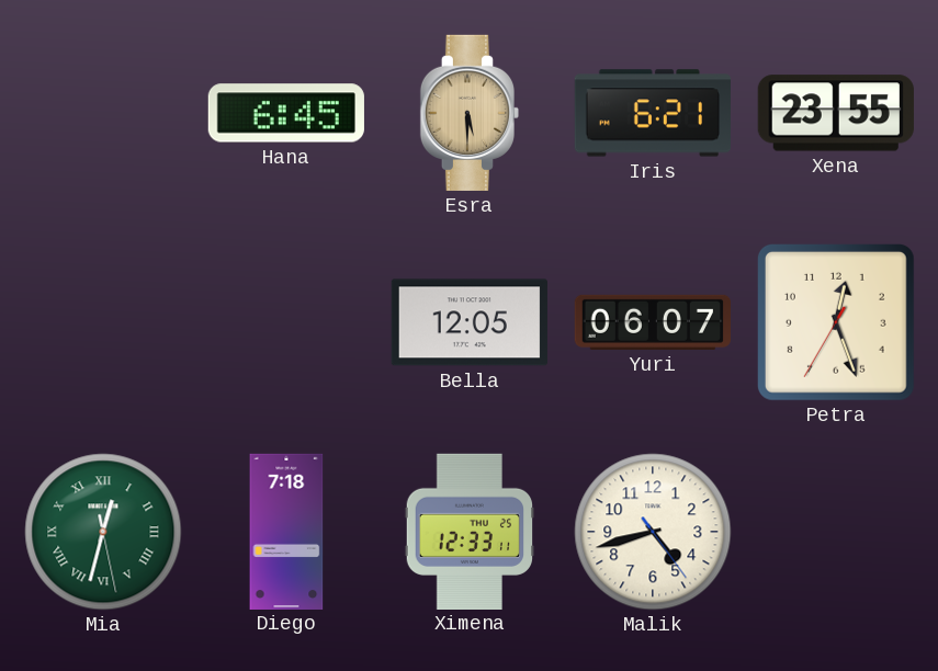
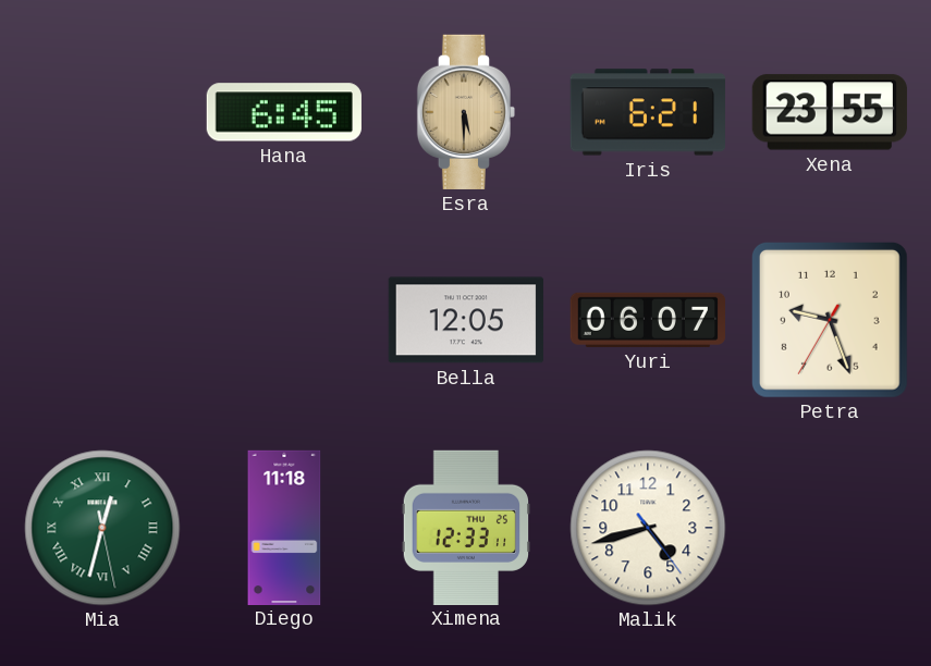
Petra: 12:26 -> 9:26 (830, 320)
Diego: 7:18 -> 11:18 (284, 527)
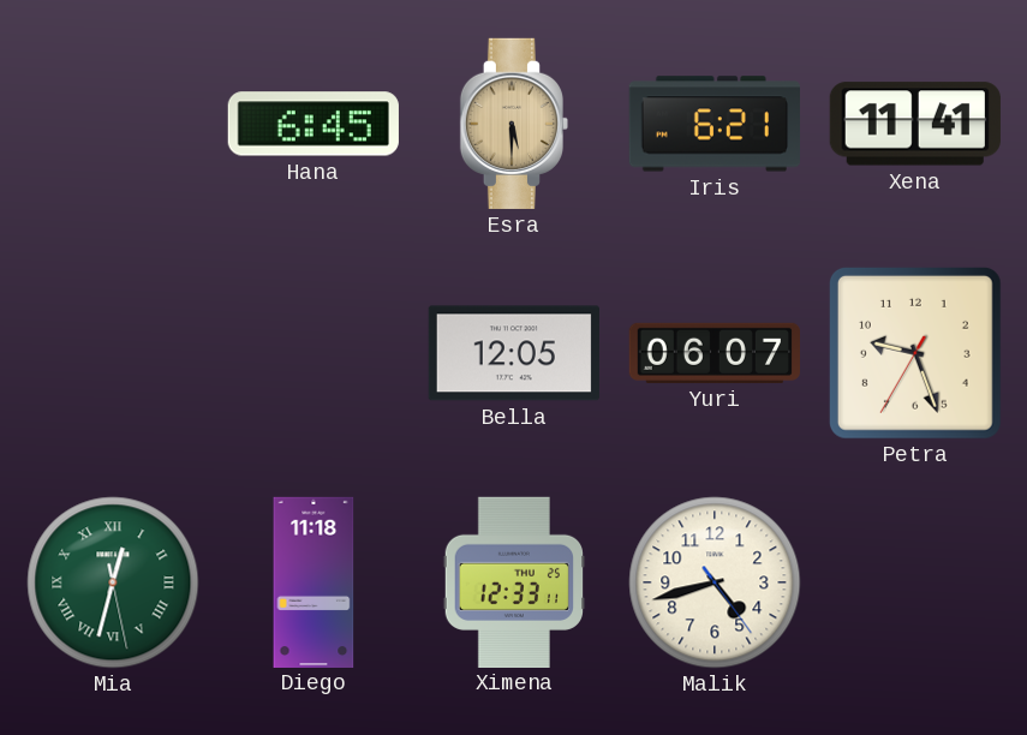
Xena: 23:55 -> 11:41 (915, 124)
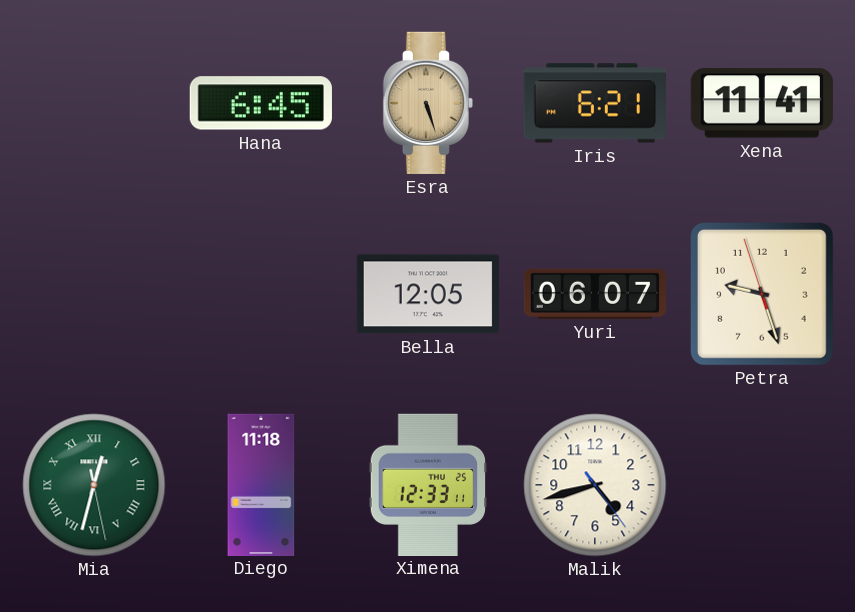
Esra: 5:30 -> 5:27 (427, 103)
Petra: 9:26:35 -> 9:26:57 (762, 294)
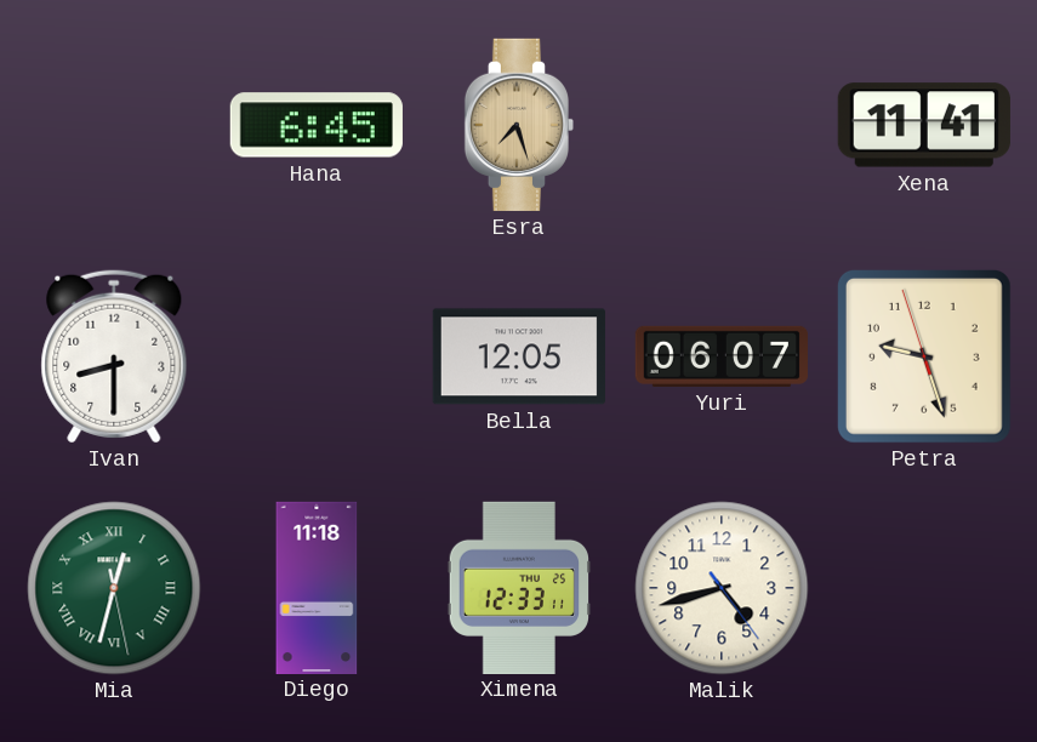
Esra: 5:27 -> 7:27 (518, 125)
Iris: 6:21 -> none (594, 103)
Ivan: none -> 8:30 (114, 356)
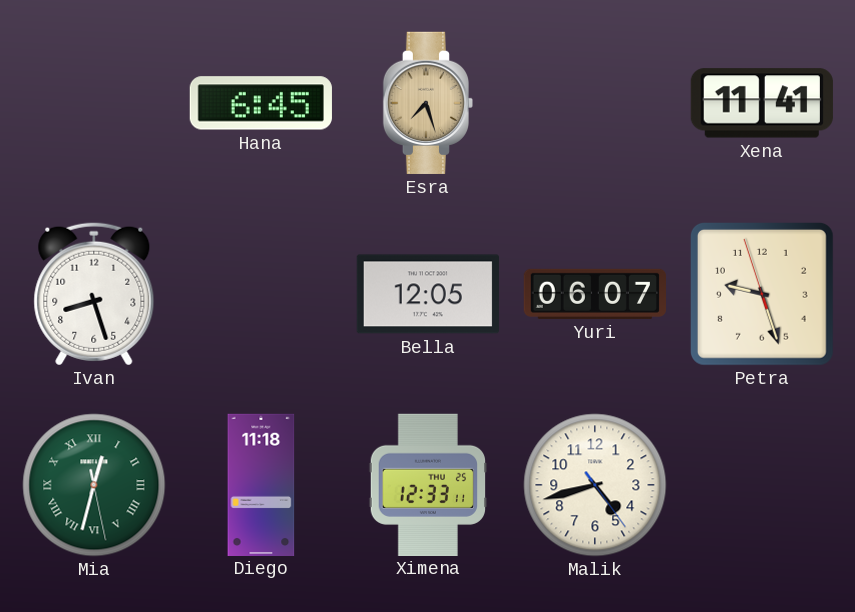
Ivan: 8:30 -> 8:27 (94, 294)
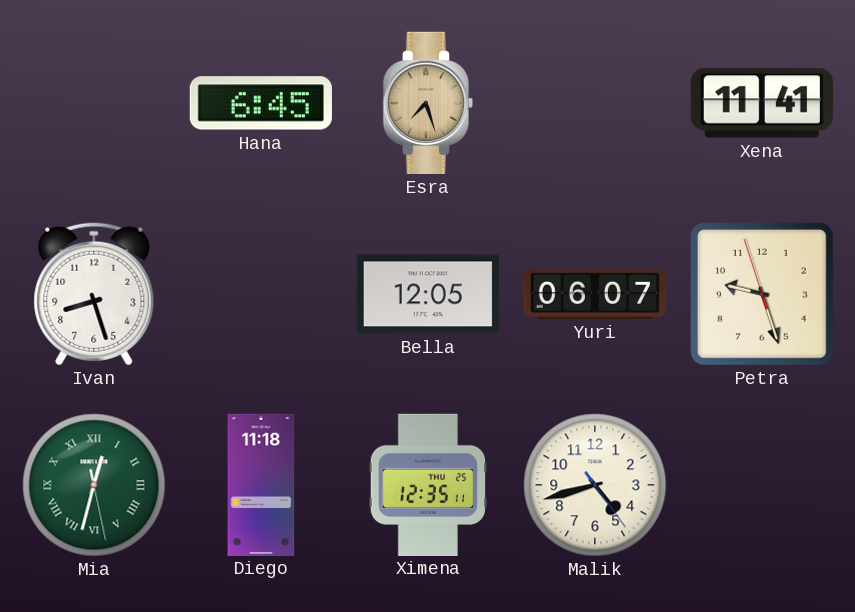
Ximena: 12:33 -> 12:35 (428, 484)
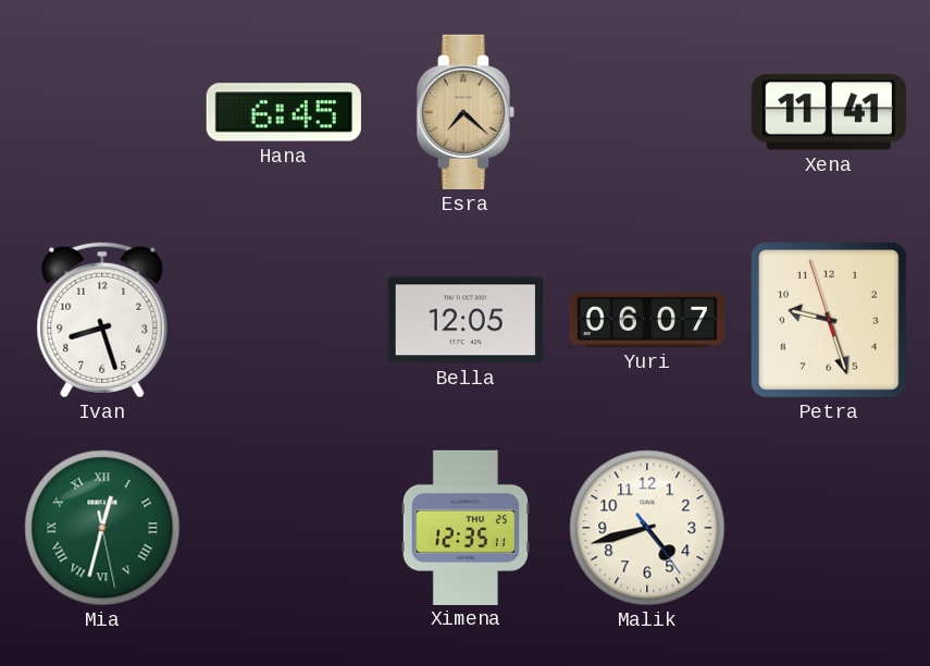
Esra: 7:27 -> 7:22 (464, 112)
Diego: 11:18 -> none (261, 484)
